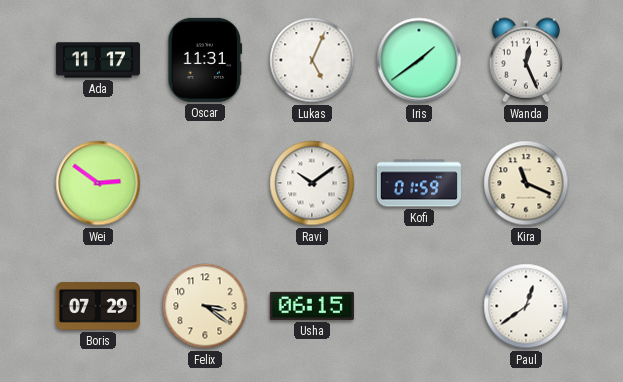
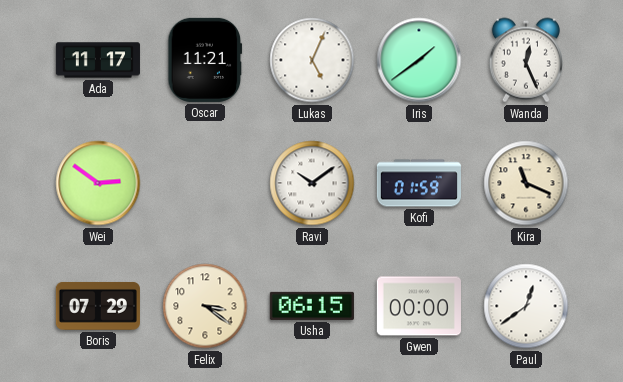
Oscar: 11:31 -> 11:21 (205, 60)
Gwen: none -> 00:00 (419, 306)
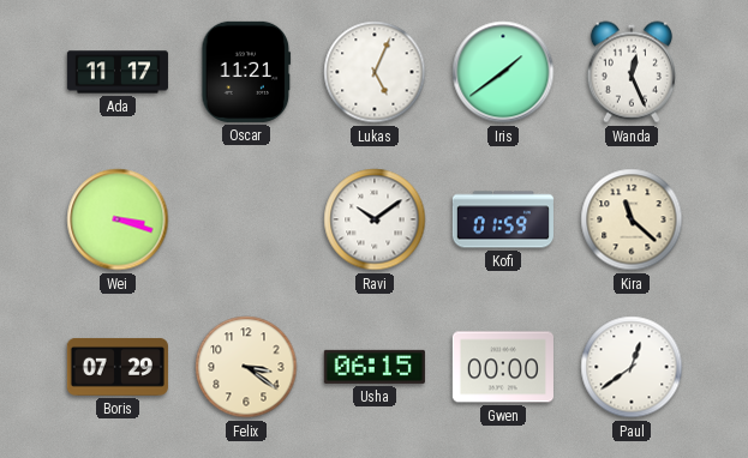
Wei: 2:51 -> 3:18 (118, 219)
Kira: 11:19 -> 11:22 (632, 219)
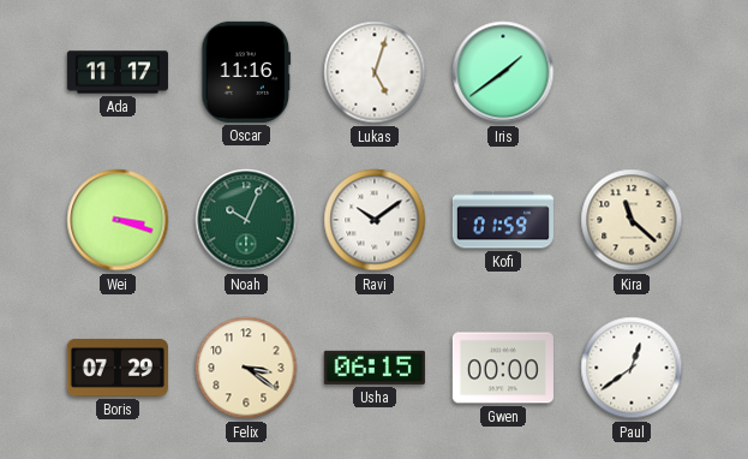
Oscar: 11:21 -> 11:16 (246, 72)
Lukas: 5:04 -> 5:03 (375, 72)
Wanda: 12:26 -> none (632, 72)
Noah: none -> 10:04 (246, 220)
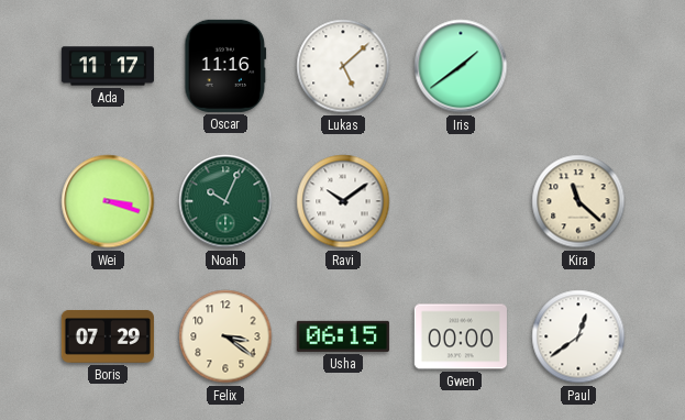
Lukas: 5:03 -> 5:08 (343, 66)
Kofi: 01:59 -> none (503, 220)
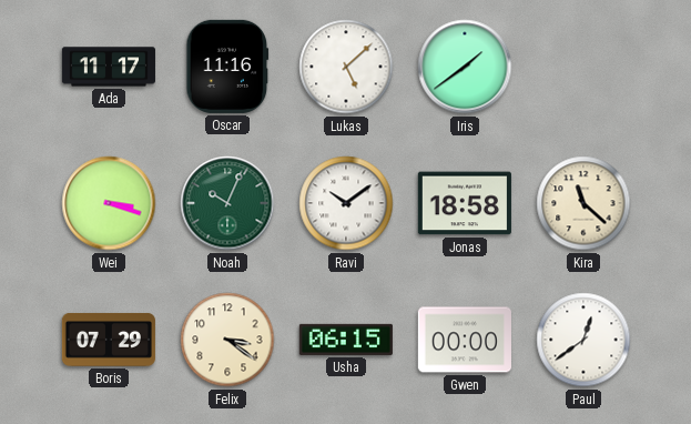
Jonas: none -> 18:58 (465, 203)
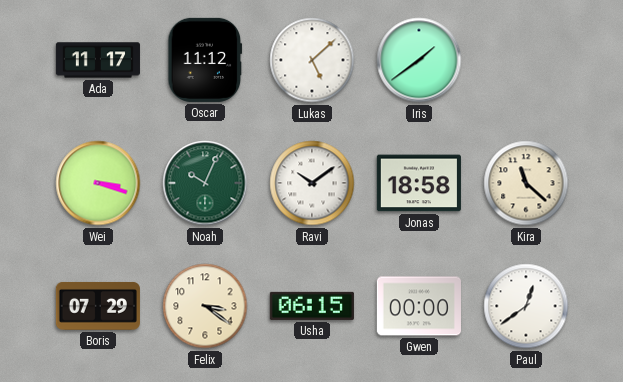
Oscar: 11:16 -> 11:12 (205, 60)
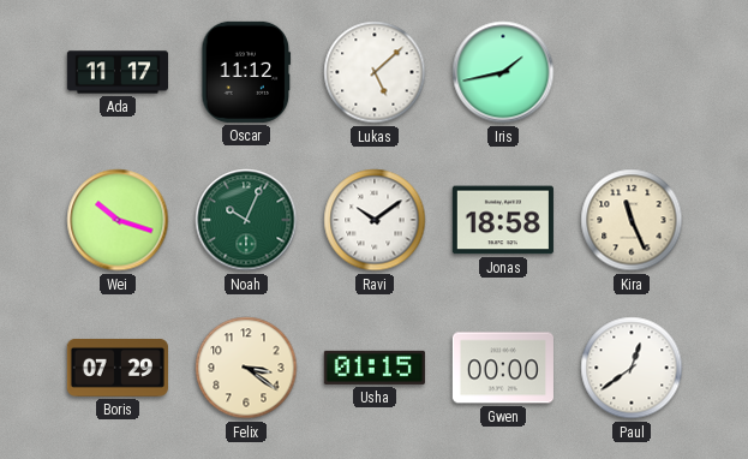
Iris: 1:39 -> 1:43 (503, 72)
Wei: 3:18 -> 10:18 (118, 220)
Kira: 11:22 -> 11:26 (632, 220)
Usha: 06:15 -> 01:15 (375, 368)
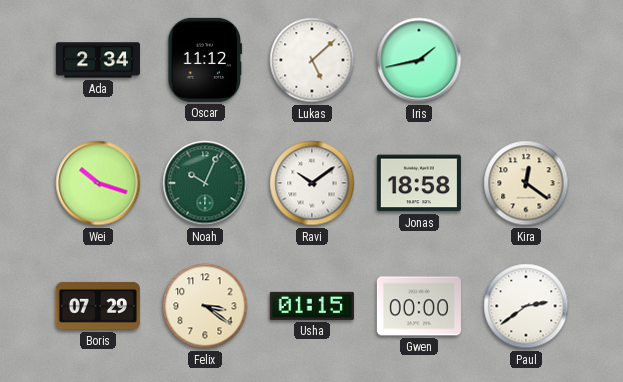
Ada: 11:17 -> 2:34 (98, 60)
Kira: 11:26 -> 12:21 (526, 183)
Paul: 12:39 -> 2:39 (526, 306)
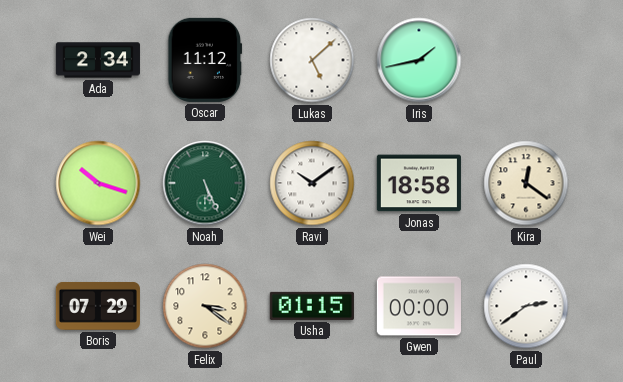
Noah: 10:04 -> 5:26 (205, 183)
